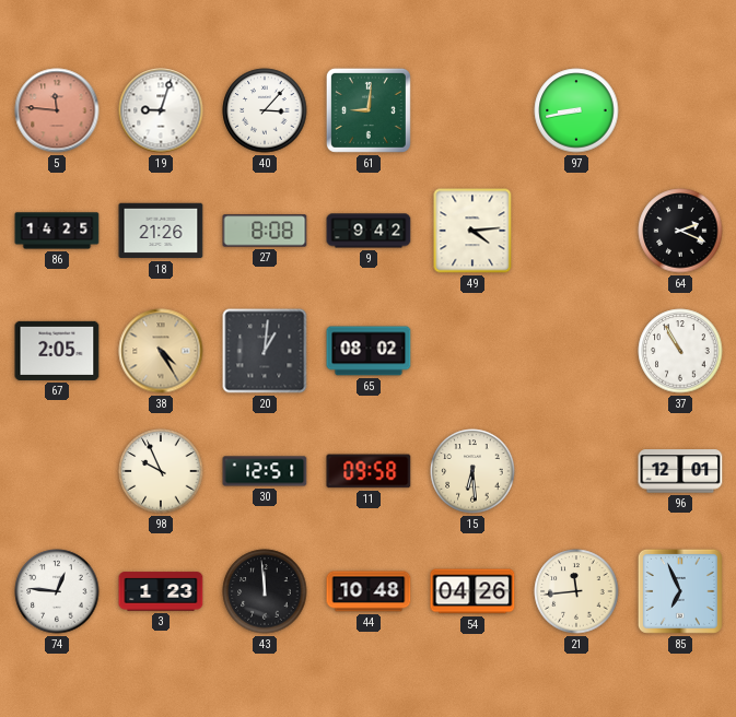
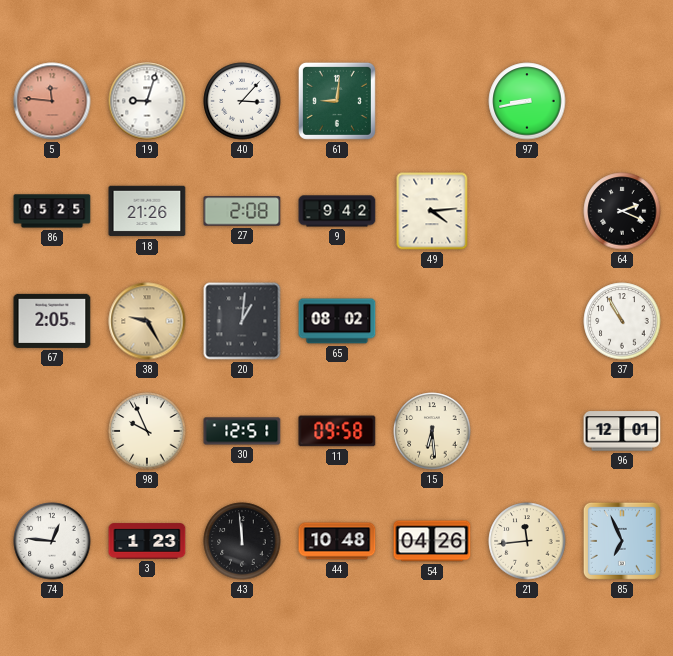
86: 14:25 -> 05:25 (52, 211)
27: 8:08 -> 2:08 (242, 211)
38: 4:25 -> 9:25 (147, 321)
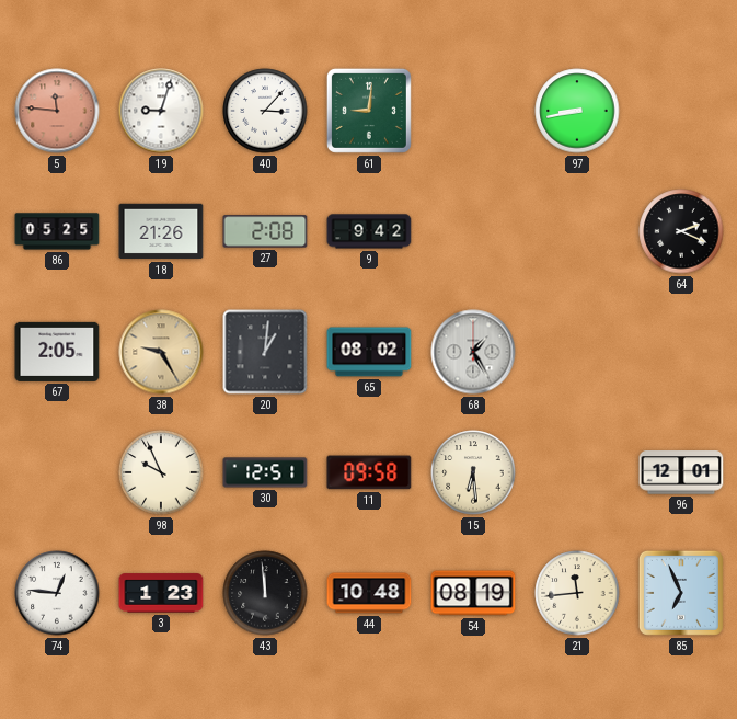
49: 4:14 -> none (432, 211)
68: none -> 1:25 (473, 352)
37: 10:55 -> none (622, 321)
54: 04:26 -> 08:19 (473, 593)
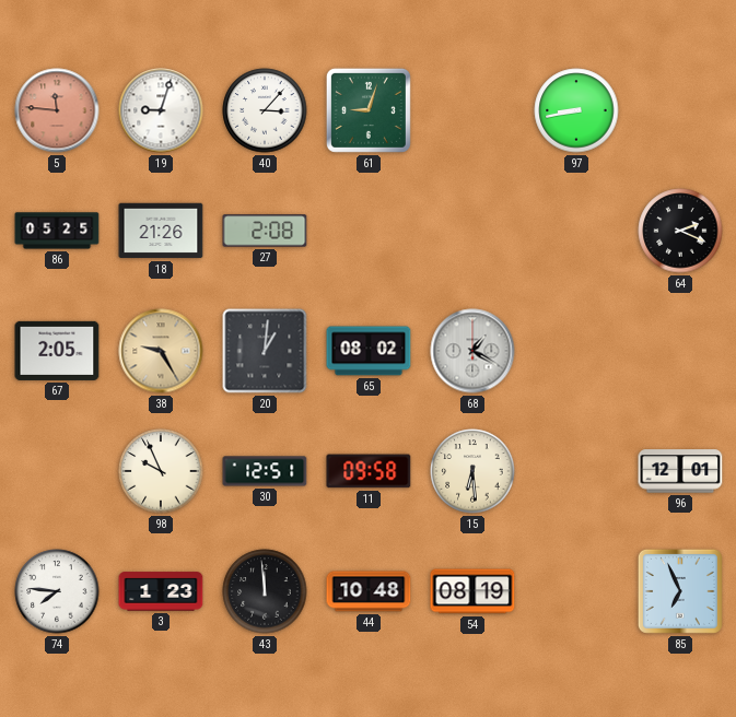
61: 9:01 -> 9:03 (369, 110)
9: 9:42 -> none (369, 231)
68: 1:25 -> 1:20 (472, 351)
74: 12:46 -> 7:46 (57, 591)
21: 11:44 -> none (577, 593)
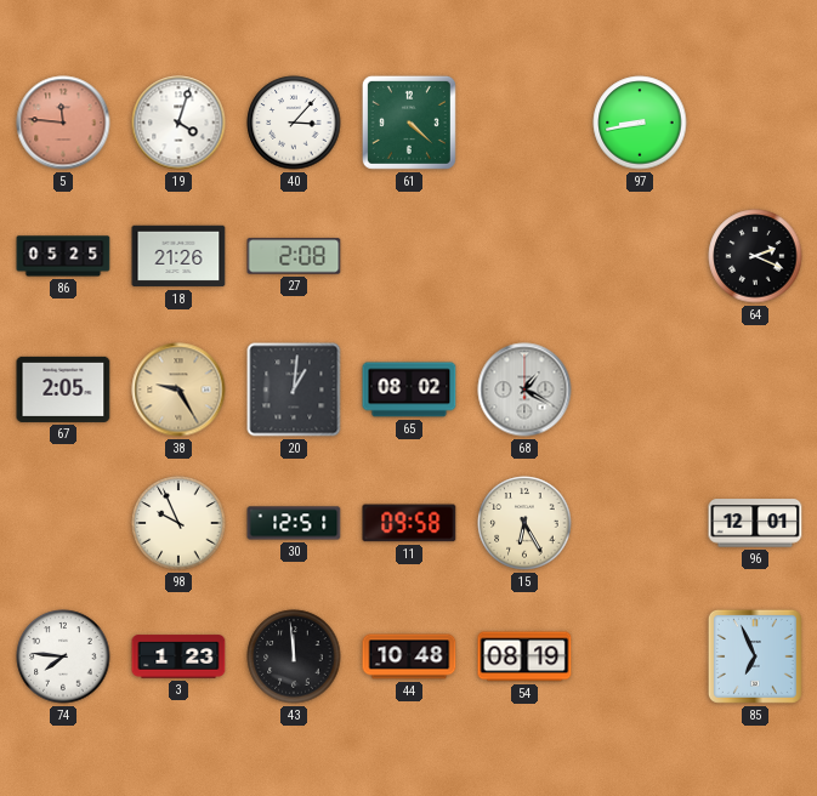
19: 9:03 -> 4:03 (178, 123)
61: 9:03 -> 4:22 (409, 123)
15: 6:29 -> 6:25 (524, 523)
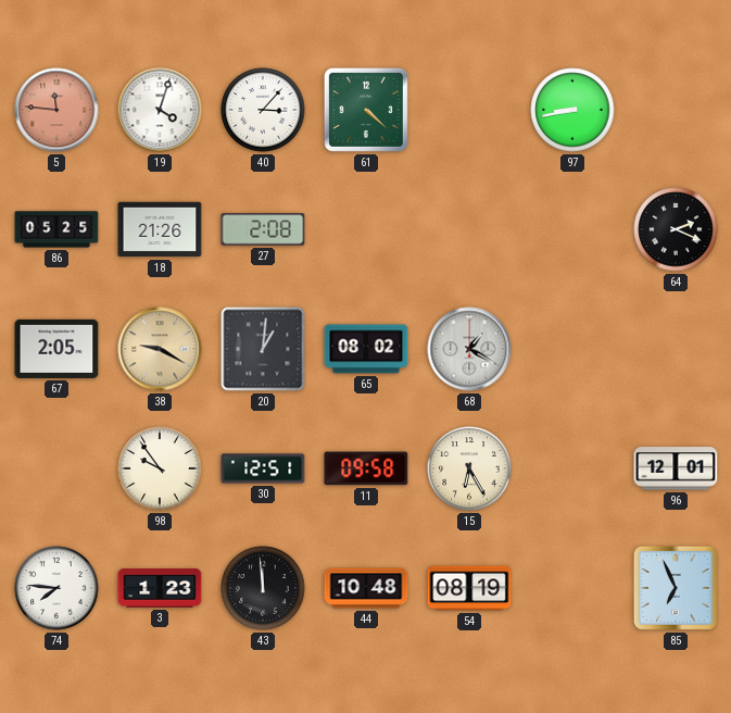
38: 9:25 -> 9:20 (160, 349)
98: 9:56 -> 9:54 (160, 468)
